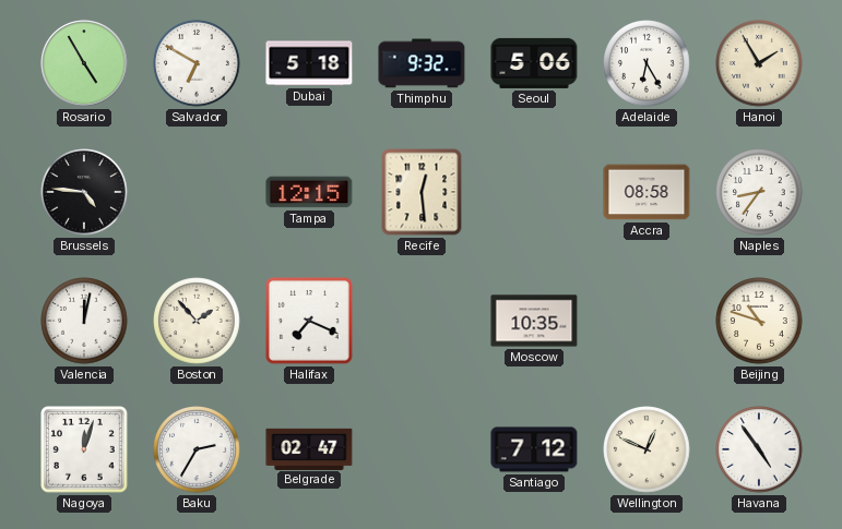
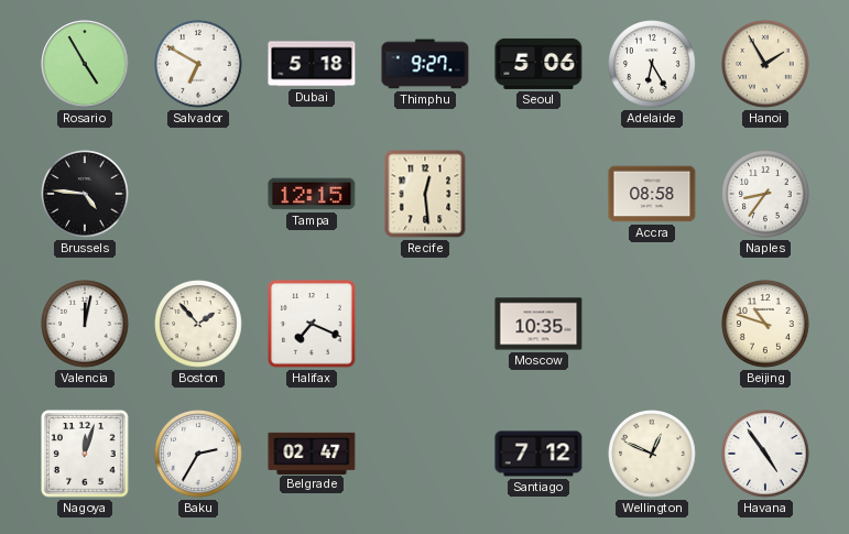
Thimphu: 9:32 -> 9:27 (425, 64)
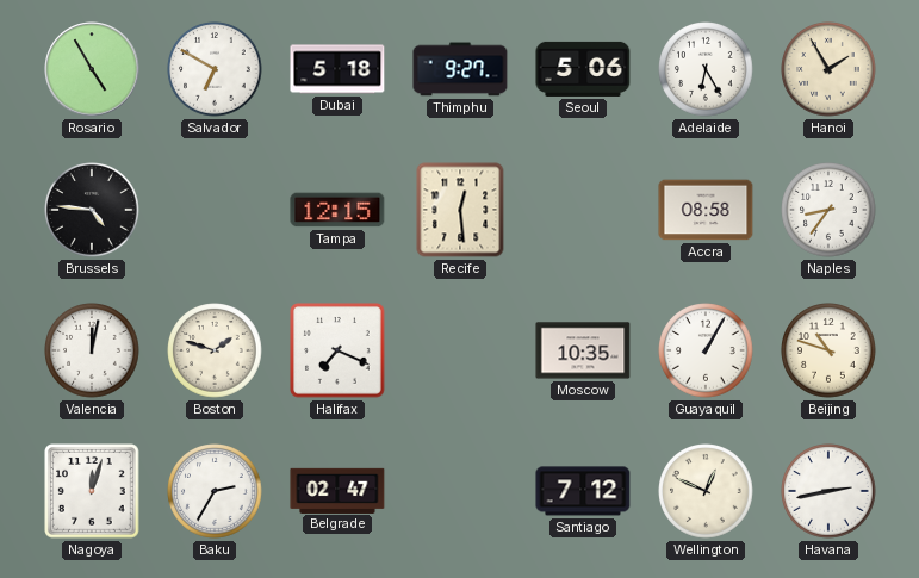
Boston: 1:53 -> 1:48 (215, 350)
Guayaquil: none -> 1:05 (706, 350)
Havana: 4:54 -> 2:43 (828, 491)
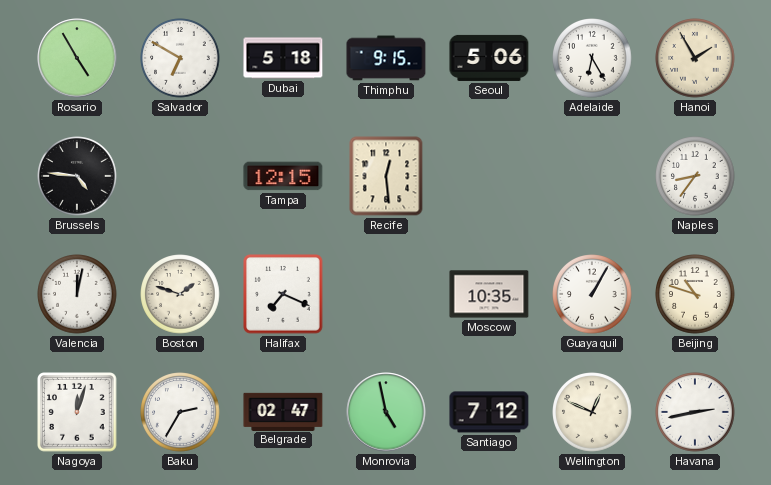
Thimphu: 9:27 -> 9:15 (386, 58)
Accra: 08:58 -> none (706, 210)
Monrovia: none -> 4:58 (386, 412)
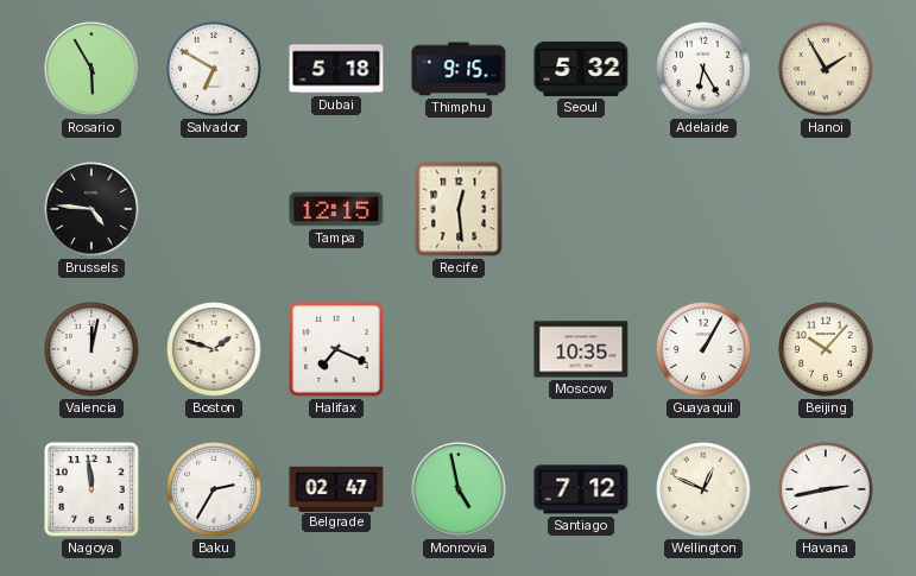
Rosario: 4:55 -> 5:55 (91, 69)
Seoul: 5:06 -> 5:32 (581, 69)
Naples: 8:36 -> none (695, 176)
Beijing: 10:48 -> 10:07 (826, 349)
Nagoya: 12:03 -> 11:59 (93, 490)
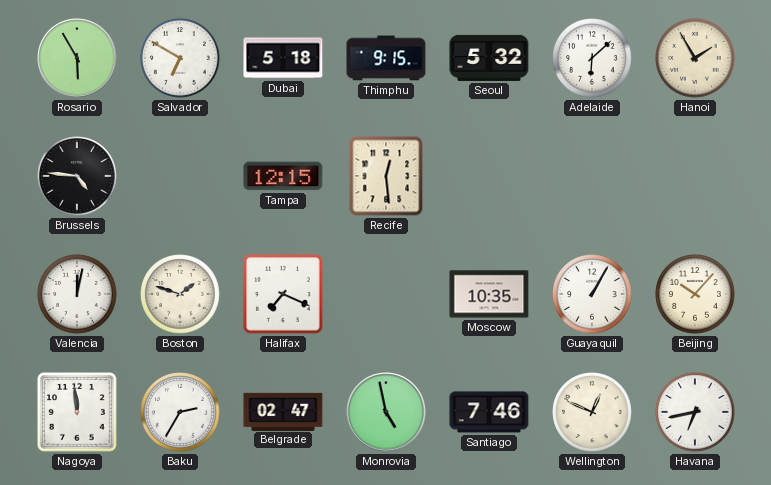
Adelaide: 6:25 -> 6:08 (592, 58)
Santiago: 7:12 -> 7:46 (489, 412)
Havana: 2:43 -> 6:43 (695, 412)
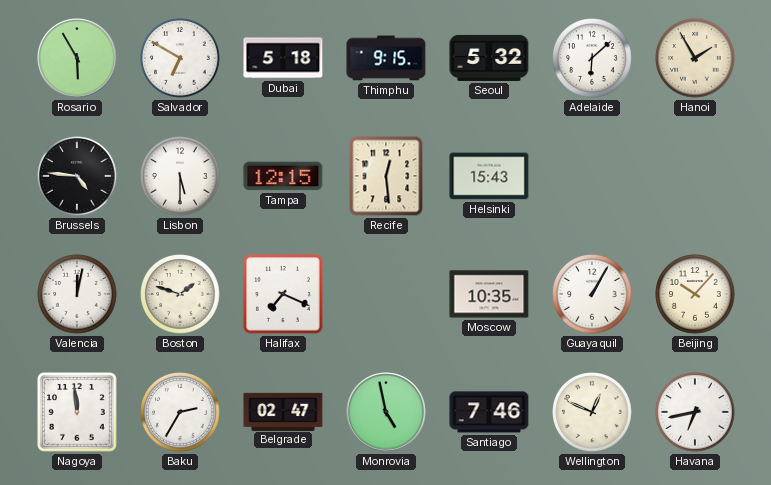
Lisbon: none -> 5:30 (180, 176)
Helsinki: none -> 15:43 (489, 176)
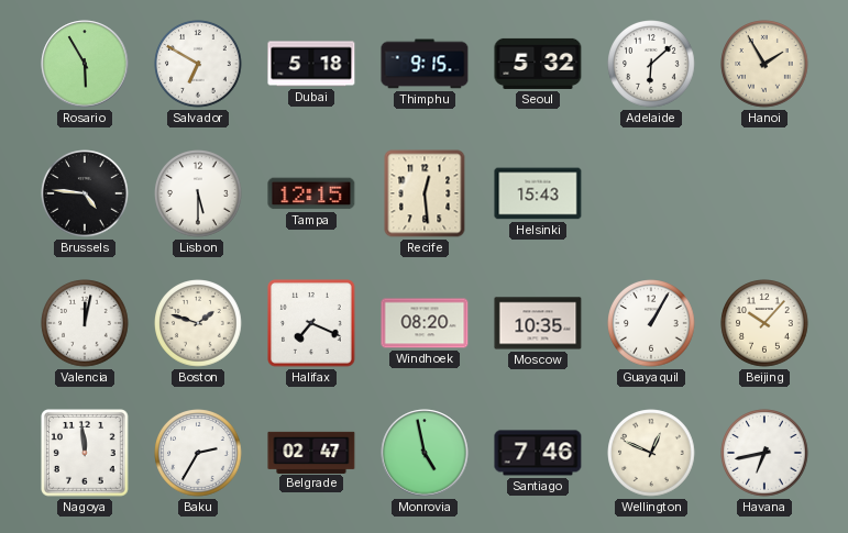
Windhoek: none -> 08:20 (425, 323)
